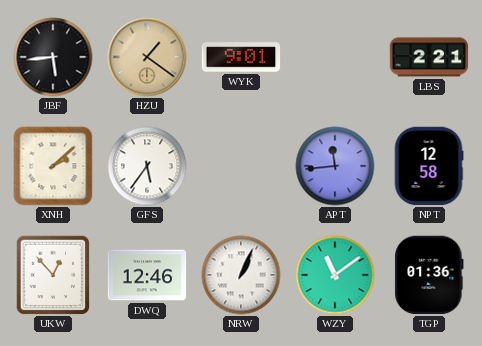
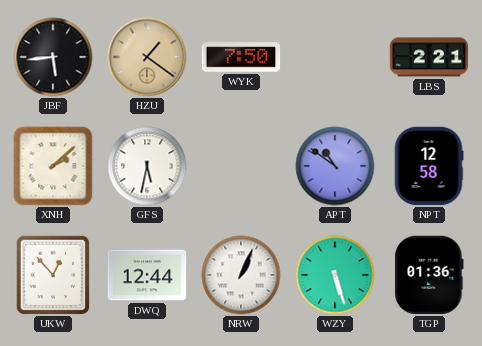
WYK: 9:01 -> 7:50 (241, 57)
GFS: 5:36 -> 5:32 (147, 166)
APT: 11:44 -> 10:51 (335, 166)
DWQ: 12:46 -> 12:44 (147, 275)
WZY: 11:09 -> 5:27 (335, 275)
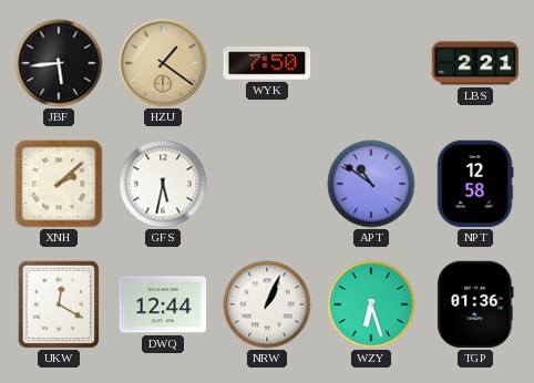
UKW: 12:53 -> 12:20 (59, 304)
WZY: 5:27 -> 6:27 (371, 304)
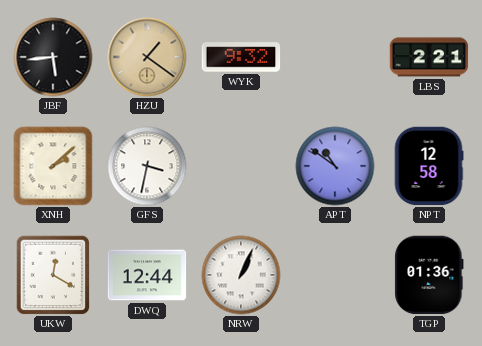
WYK: 7:50 -> 9:32 (241, 57)
GFS: 5:32 -> 3:32 (147, 166)
WZY: 6:27 -> none (371, 304)
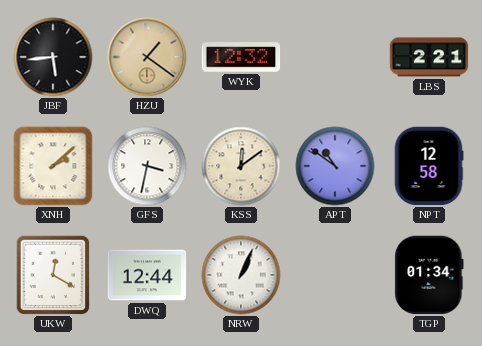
WYK: 9:32 -> 12:32 (241, 57)
KSS: none -> 12:09 (241, 166)
TGP: 01:36 -> 01:34 (429, 275)
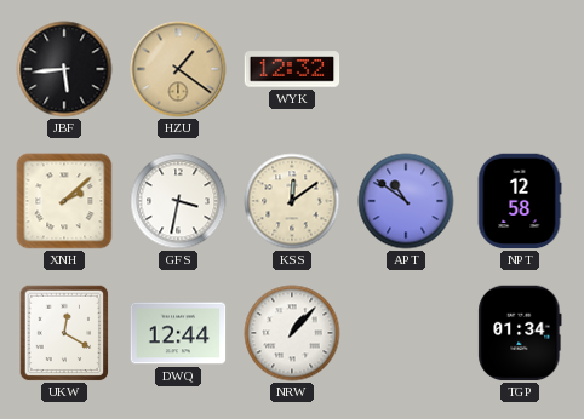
LBS: 2:21 -> none (429, 57)
NRW: 1:04 -> 1:07 (292, 333)
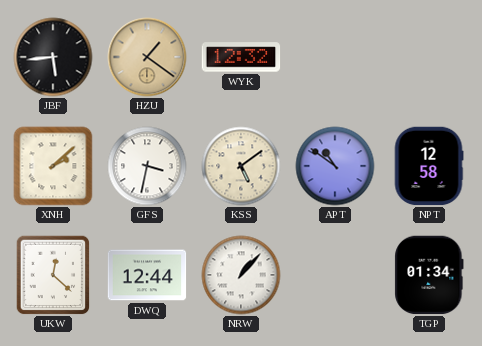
KSS: 12:09 -> 5:09 (241, 166)
UKW: 12:20 -> 12:22 (53, 275)
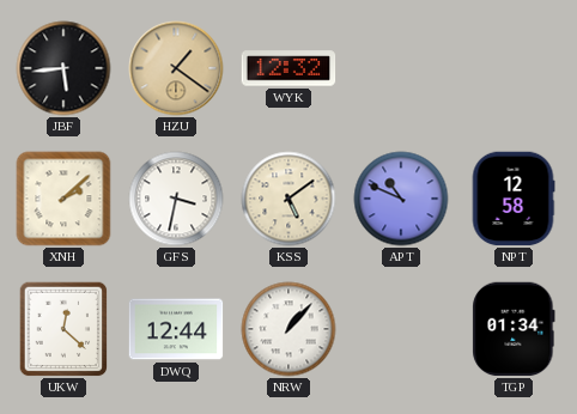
APT: 10:51 -> 10:49 (401, 199)
